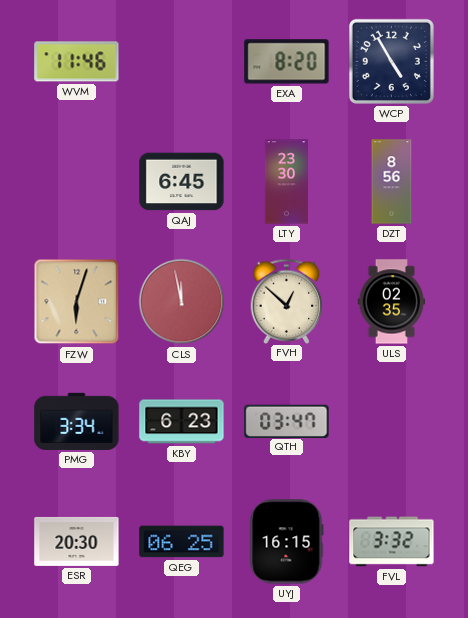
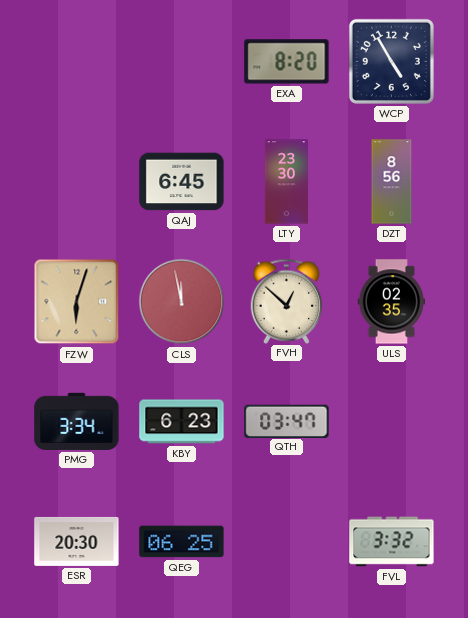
WVM: 11:46 -> none (77, 62)
UYJ: 16:15 -> none (287, 542)
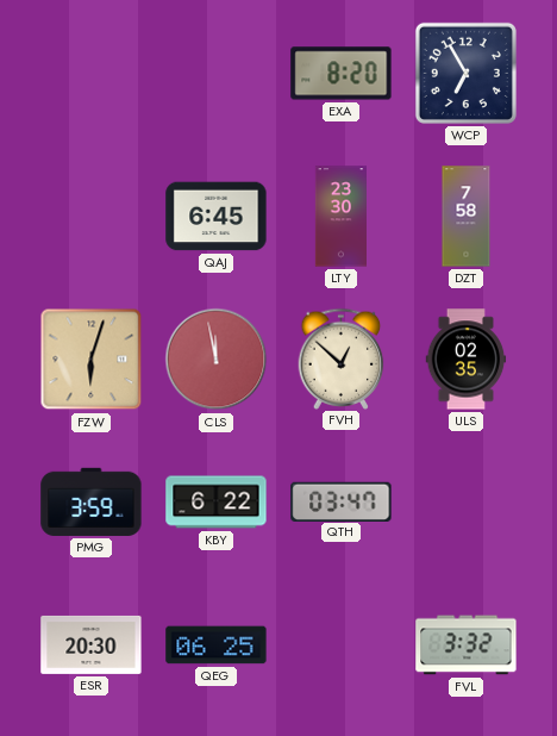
WCP: 4:55 -> 6:55 (465, 73)
DZT: 8:56 -> 7:58 (467, 217)
PMG: 3:34 -> 3:59 (92, 501)
KBY: 6:23 -> 6:22 (217, 503)
